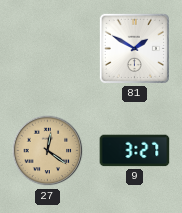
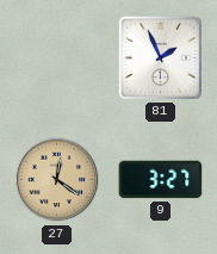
81: 1:50 -> 1:56 (160, 57)
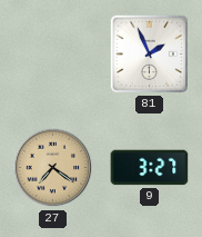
27: 12:21 -> 7:21 (53, 168)
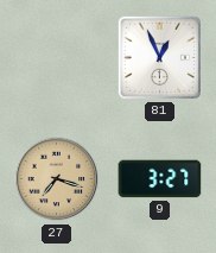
81: 1:56 -> 12:56 (159, 57)
27: 7:21 -> 7:18 (57, 179)
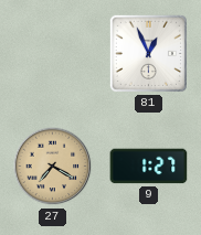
27: 7:18 -> 7:20 (53, 167)
9: 3:27 -> 1:27 (149, 167)
